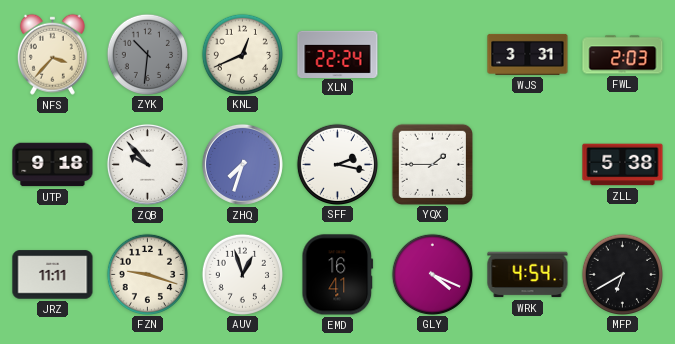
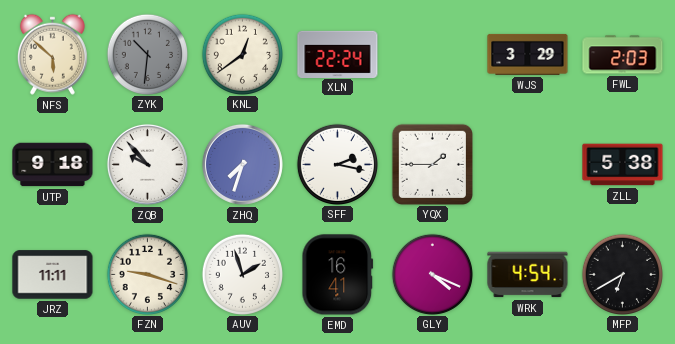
NFS: 3:37 -> 5:52 (52, 54)
KNL: 12:41 -> 12:39 (242, 54)
WJS: 3:31 -> 3:29 (528, 54)
AUV: 12:57 -> 1:57 (242, 274)
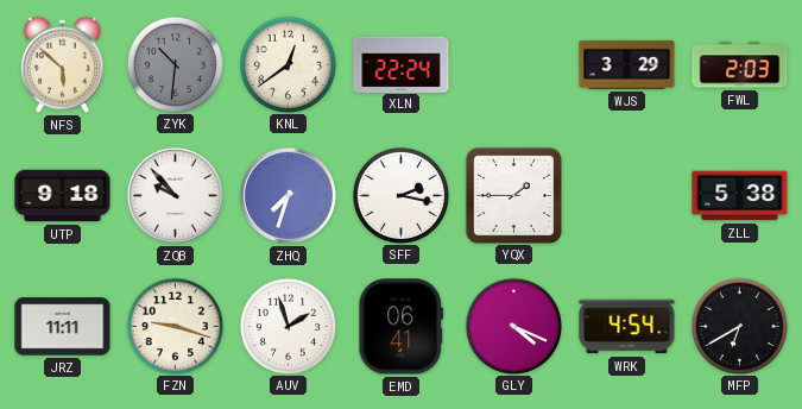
EMD: 16:41 -> 06:41 (402, 327)
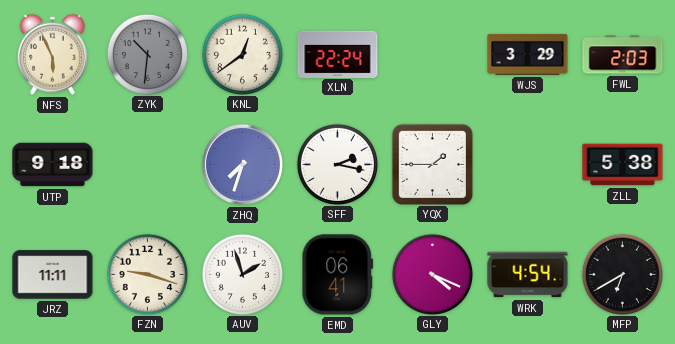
NFS: 5:52 -> 5:56 (52, 54)
ZQB: 9:53 -> none (175, 195)
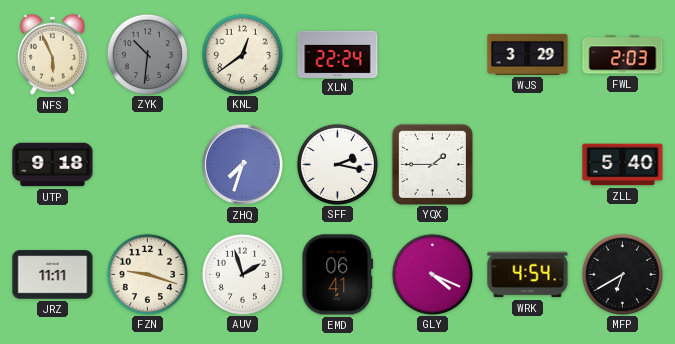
ZLL: 5:38 -> 5:40 (623, 165)
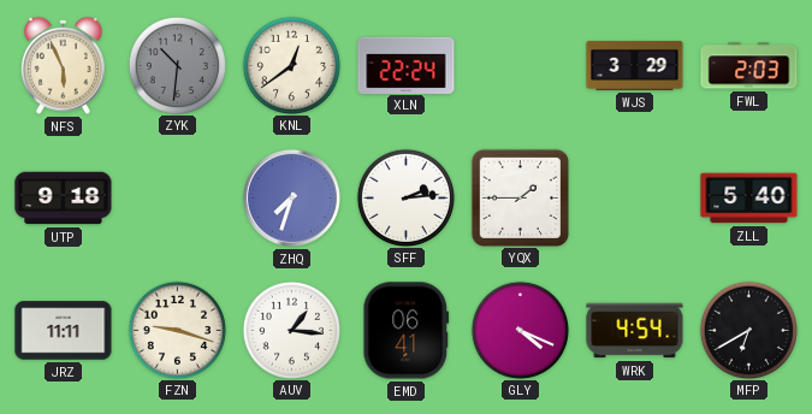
SFF: 2:17 -> 2:14 (405, 197)
AUV: 1:57 -> 1:16 (291, 330)
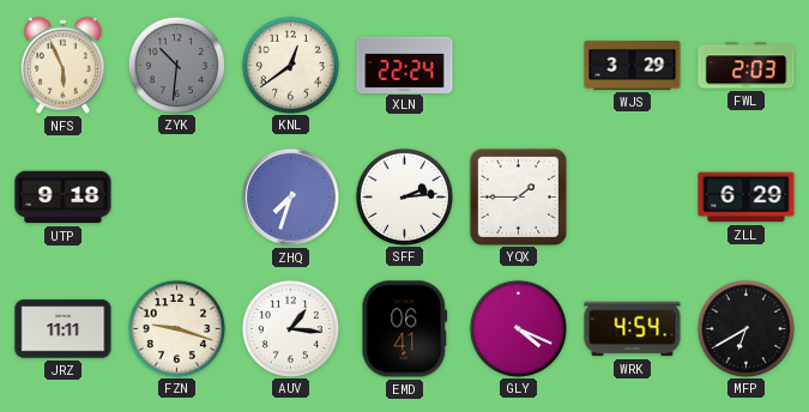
ZLL: 5:40 -> 6:29 (747, 198)
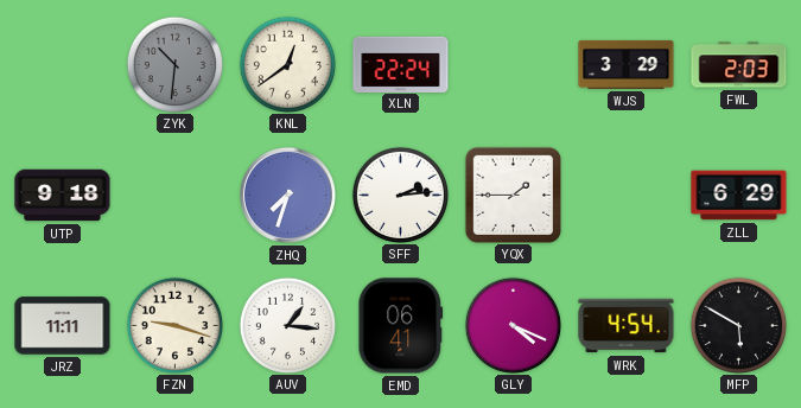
NFS: 5:56 -> none (62, 65)
MFP: 6:40 -> 5:50 (738, 325)
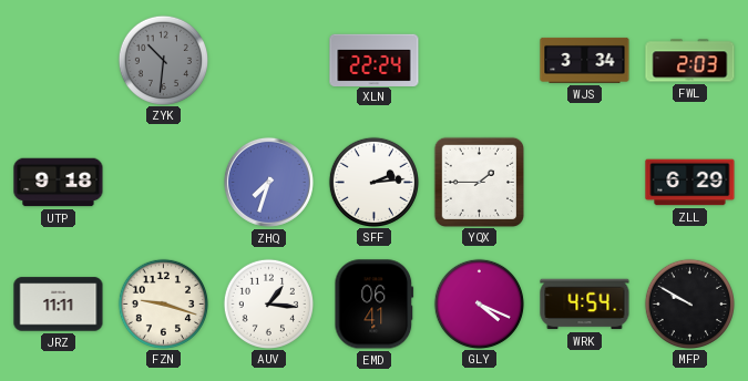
KNL: 12:39 -> none (287, 64)
WJS: 3:29 -> 3:34 (585, 60)
MFP: 5:50 -> 9:50 (689, 303)
